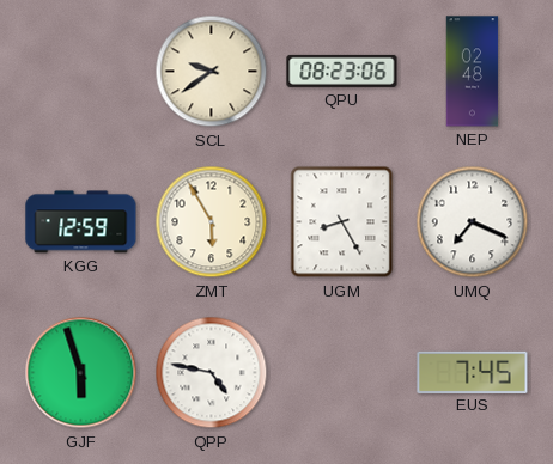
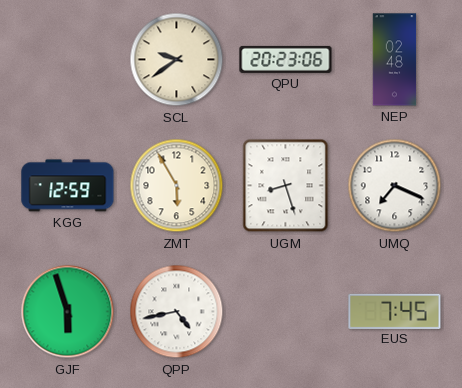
QPU: 08:23 -> 20:23 (286, 59)
UGM: 8:25 -> 8:27 (286, 186)
QPP: 4:47 -> 4:43 (177, 312)
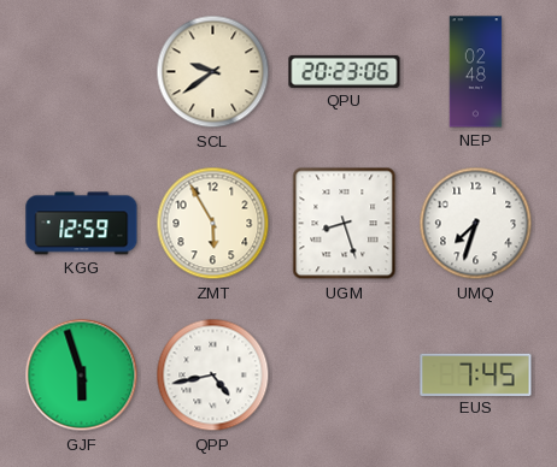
UMQ: 7:19 -> 7:33 (476, 224)
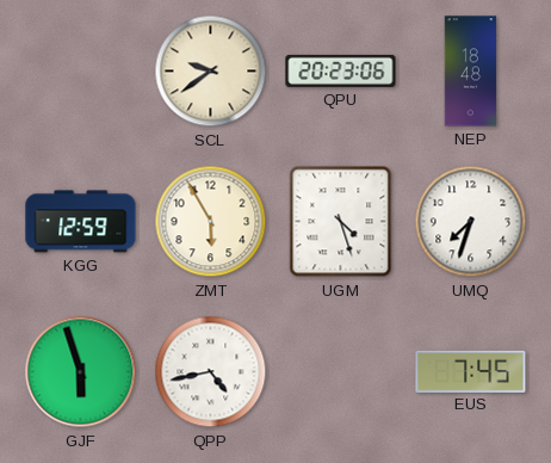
NEP: 02:48 -> 18:48 (471, 72)
UGM: 8:27 -> 4:27 (341, 222)
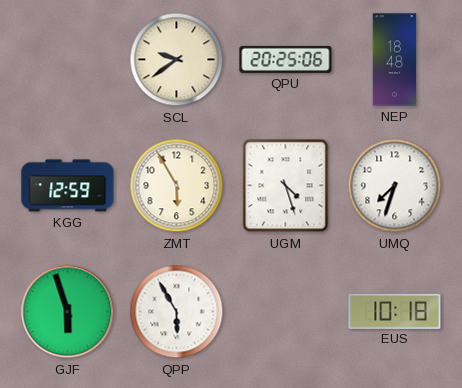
QPU: 20:23 -> 20:25 (286, 59)
QPP: 4:43 -> 5:55 (177, 312)
EUS: 7:45 -> 10:18 (395, 311)
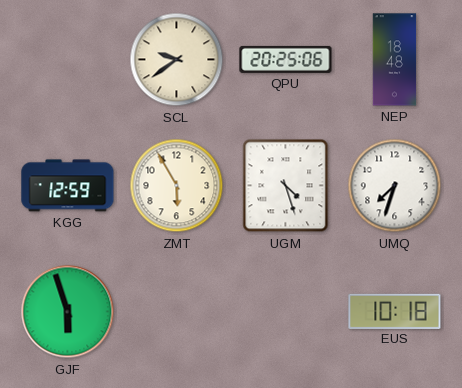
QPP: 5:55 -> none (177, 312)
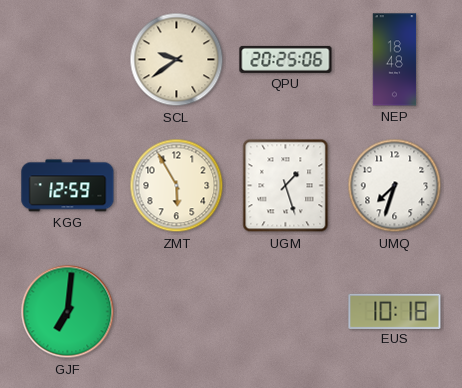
UGM: 4:27 -> 1:27 (286, 186)
GJF: 5:57 -> 7:01 (68, 312)
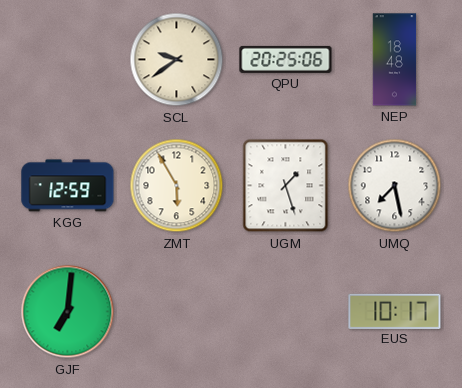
UMQ: 7:33 -> 7:28 (395, 186)
EUS: 10:18 -> 10:17 (395, 311)
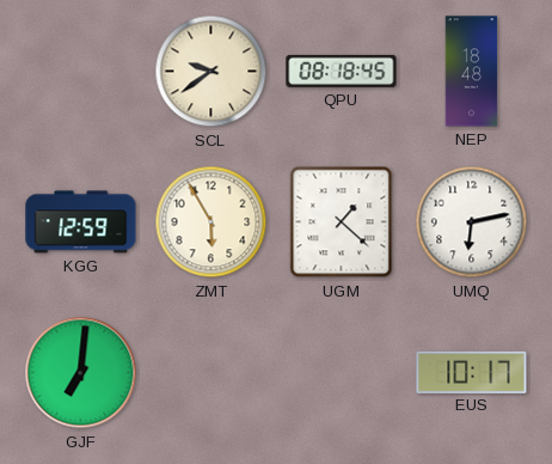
QPU: 20:25 -> 08:18 (342, 71)
UGM: 1:27 -> 1:22 (342, 222)
UMQ: 7:28 -> 6:13 (472, 222)
